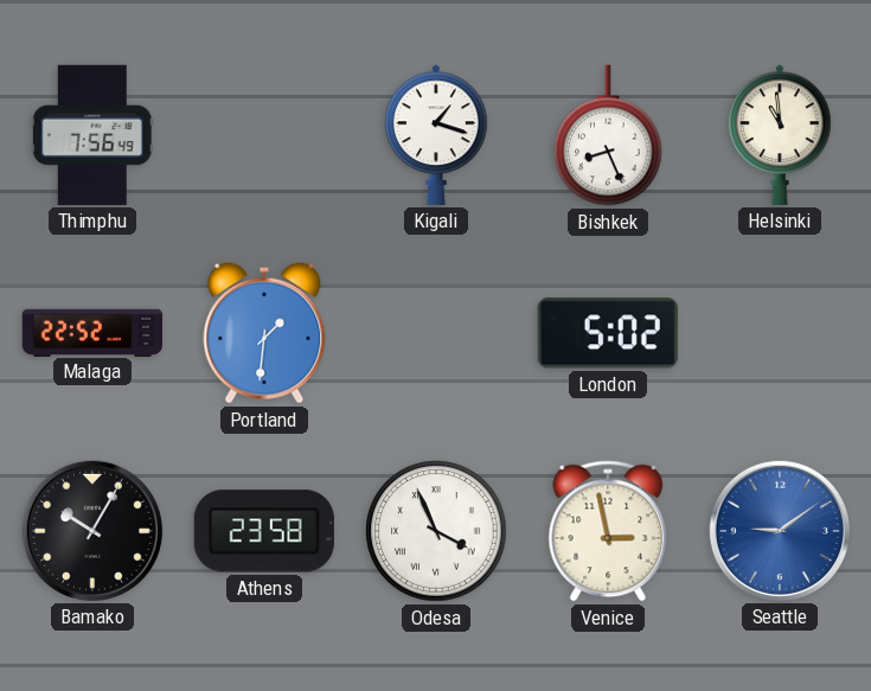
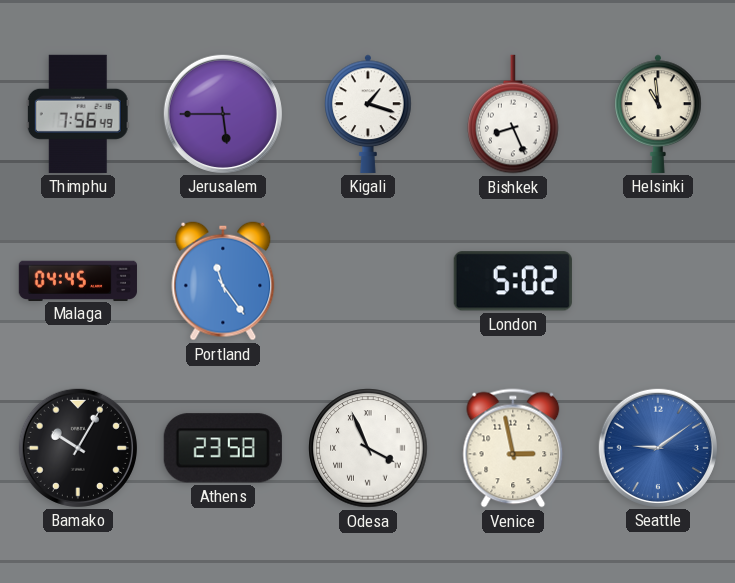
Jerusalem: none -> 5:45 (223, 114)
Malaga: 22:52 -> 04:45 (78, 280)
Portland: 1:31 -> 11:24 (223, 281)
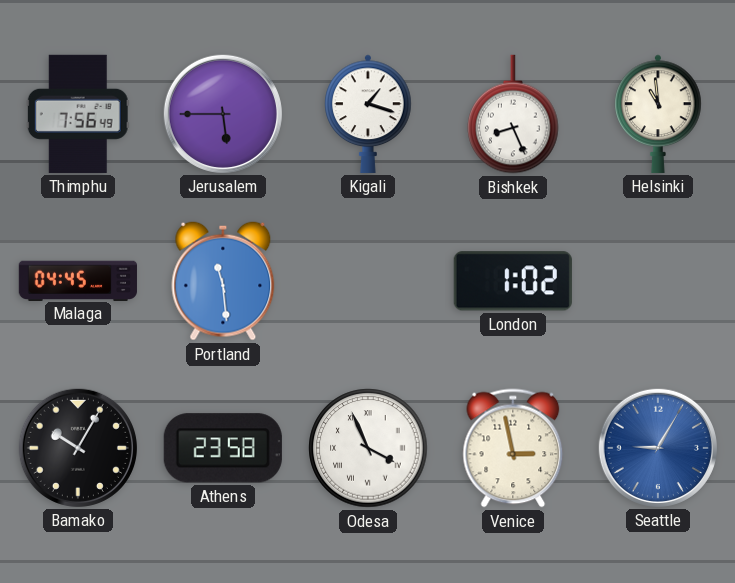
Portland: 11:24 -> 11:29 (223, 281)
London: 5:02 -> 1:02 (513, 281)
Seattle: 9:09 -> 9:05 (658, 448)
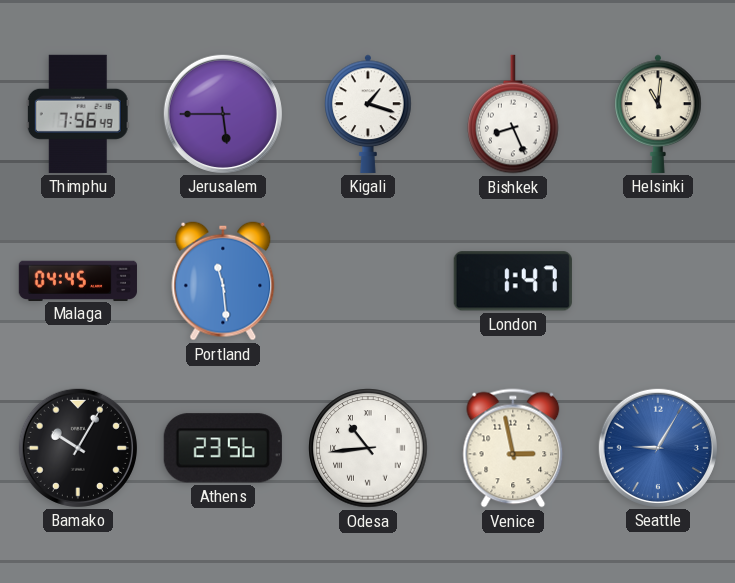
Helsinki: 10:59 -> 11:01 (658, 114)
London: 1:02 -> 1:47 (513, 281)
Athens: 23:58 -> 23:56 (223, 448)
Odesa: 3:56 -> 10:44 (368, 448)
